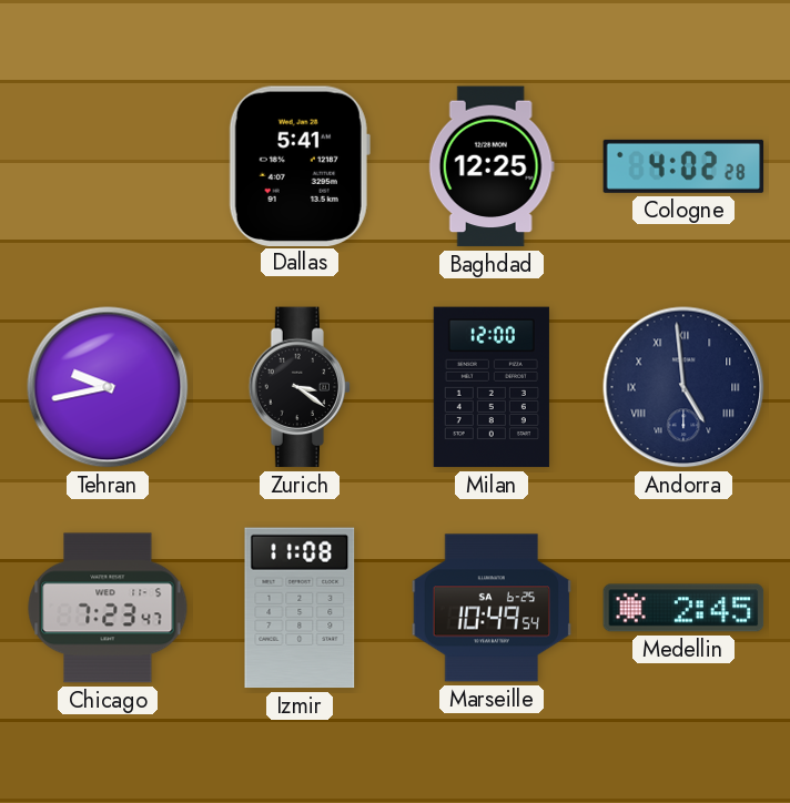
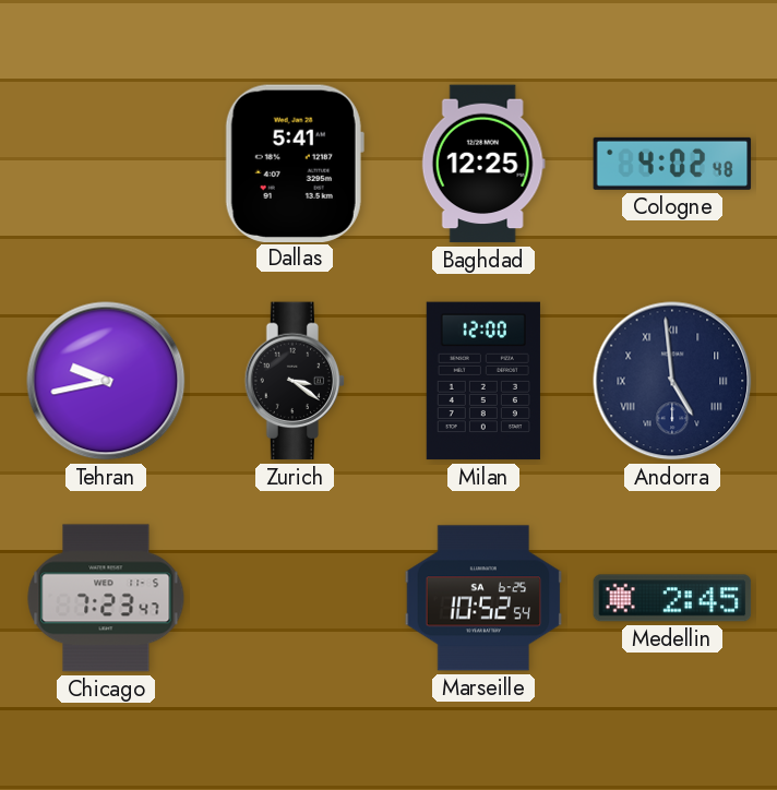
Cologne: 4:02:28 -> 4:02:48 (672, 164)
Izmir: 11:08 -> none (300, 608)
Marseille: 10:49 -> 10:52 (483, 598)
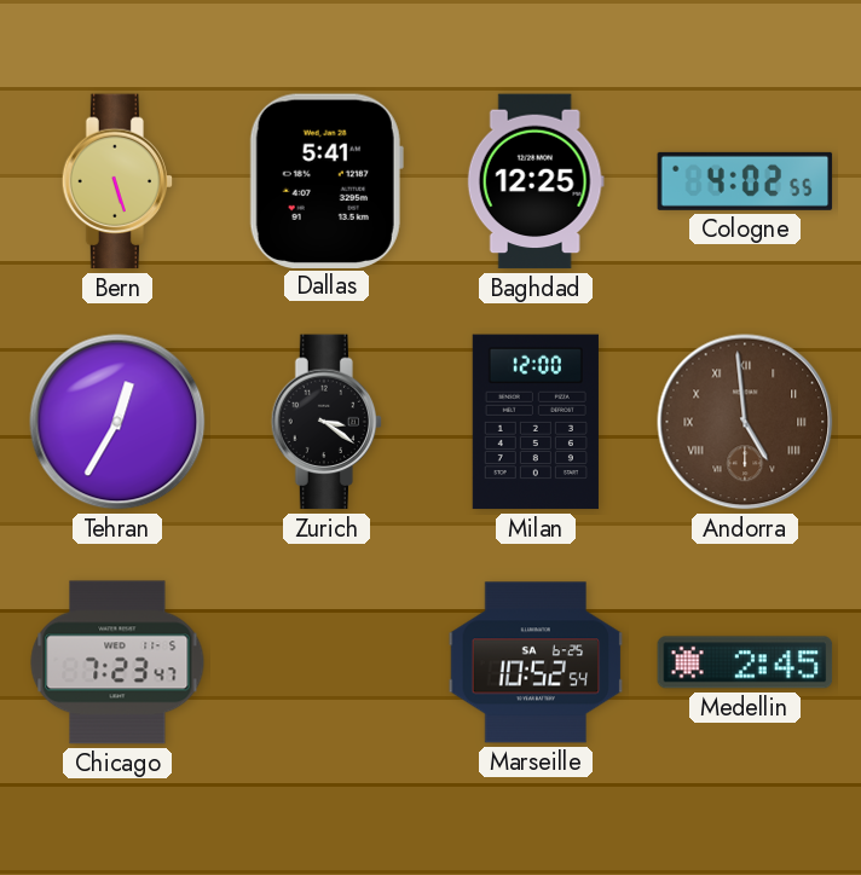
Bern: none -> 5:27 (117, 181)
Cologne: 4:02:48 -> 4:02:55 (745, 181)
Tehran: 9:43 -> 12:35 (117, 422)
Andorra dial: navy -> brown (745, 422)
